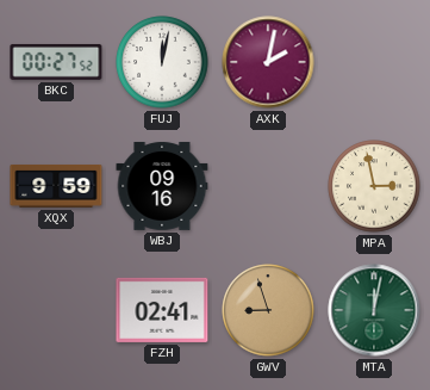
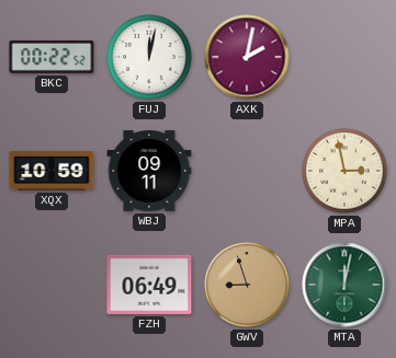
BKC: 00:27 -> 00:22 (52, 57)
XQX: 9:59 -> 10:59 (52, 171)
WBJ: 09:16 -> 09:11 (149, 171)
FZH: 02:41 -> 06:49 (149, 285)
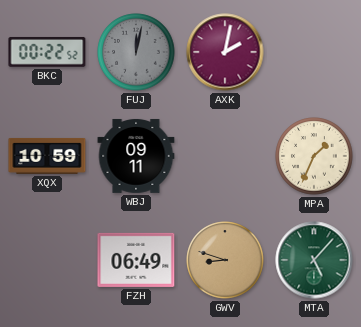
FUJ dial: white -> grey (136, 52)
MPA: 2:58 -> 1:34 (314, 156)
GWV: 8:57 -> 8:48 (225, 260)
MTA: 12:02 -> 5:07 (314, 260)
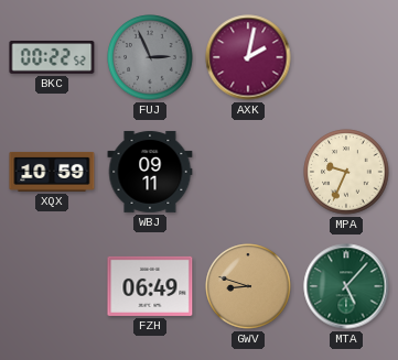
FUJ: 12:02 -> 2:56 (150, 57)
MPA: 1:34 -> 9:34 (346, 172)
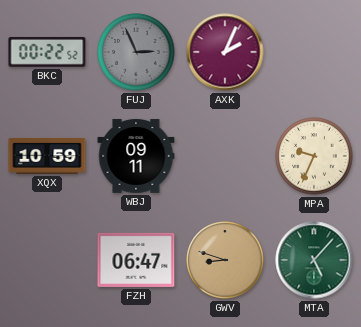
AXK: 2:02 -> 2:04 (225, 52)
FZH: 06:49 -> 06:47 (136, 260)
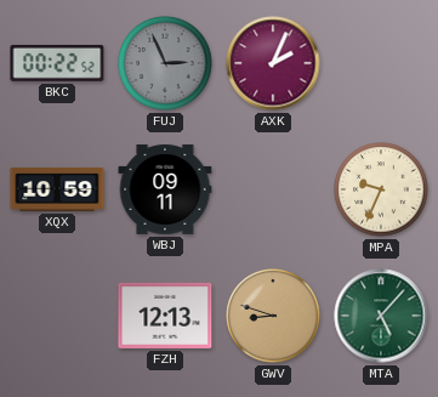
FZH: 06:47 -> 12:13 (165, 316)
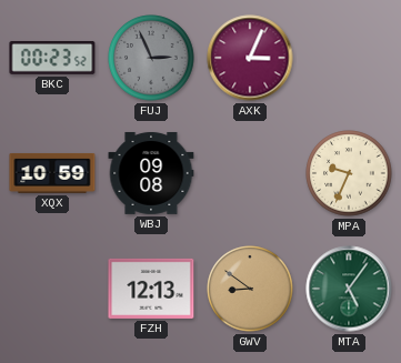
BKC: 00:22 -> 00:23 (52, 58)
AXK: 2:04 -> 3:04 (250, 58)
WBJ: 09:11 -> 09:08 (151, 173)
GWV: 8:48 -> 8:51 (250, 289)
MTA: 5:07 -> 5:06 (349, 289)
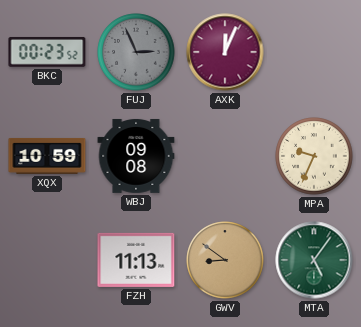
AXK: 3:04 -> 12:04 (225, 52)
FZH: 12:13 -> 11:13 (136, 260)
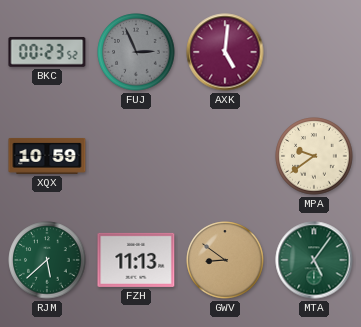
AXK: 12:04 -> 5:01 (225, 52)
WBJ: 09:08 -> none (136, 156)
MPA: 9:34 -> 9:39 (314, 156)
RJM: none -> 5:38 (47, 260)
